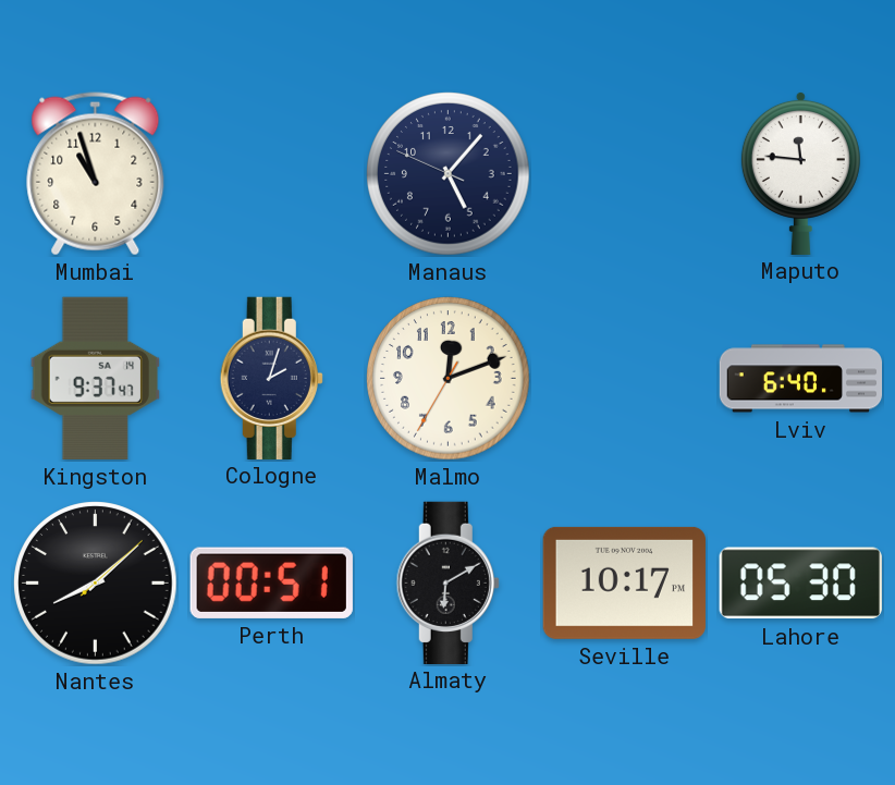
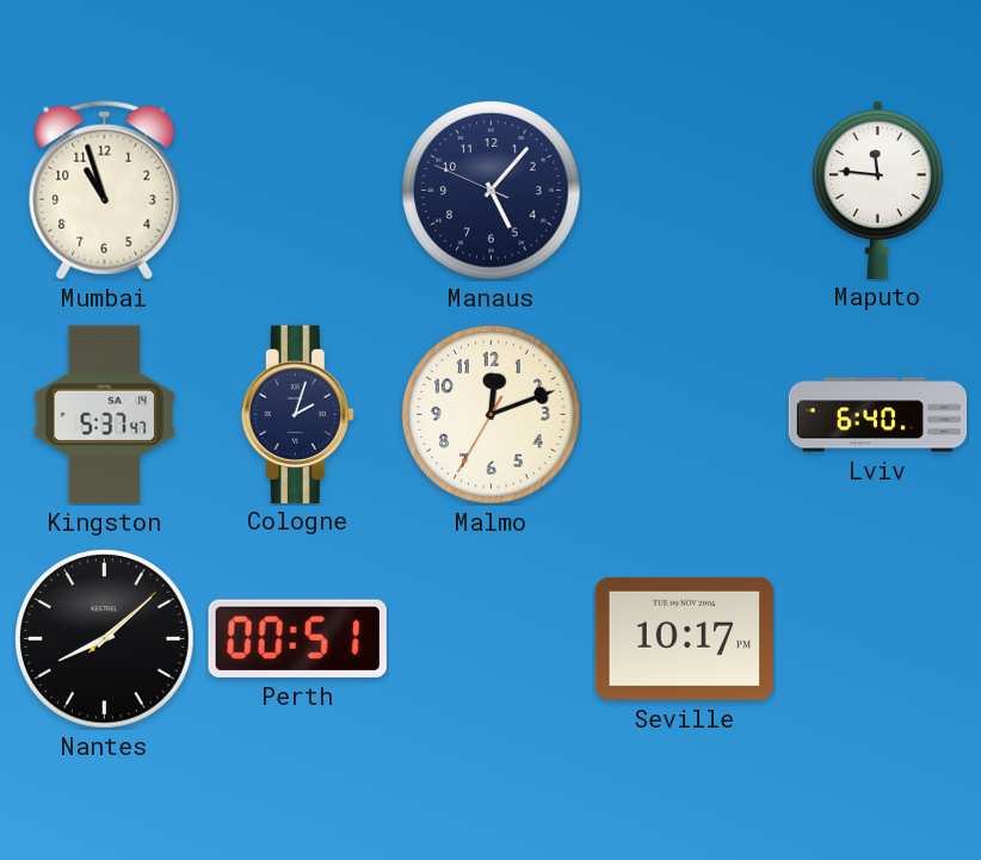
Kingston: 9:37 -> 5:37 (105, 414)
Almaty: 6:10 -> none (447, 582)
Lahore: 05:30 -> none (800, 584)
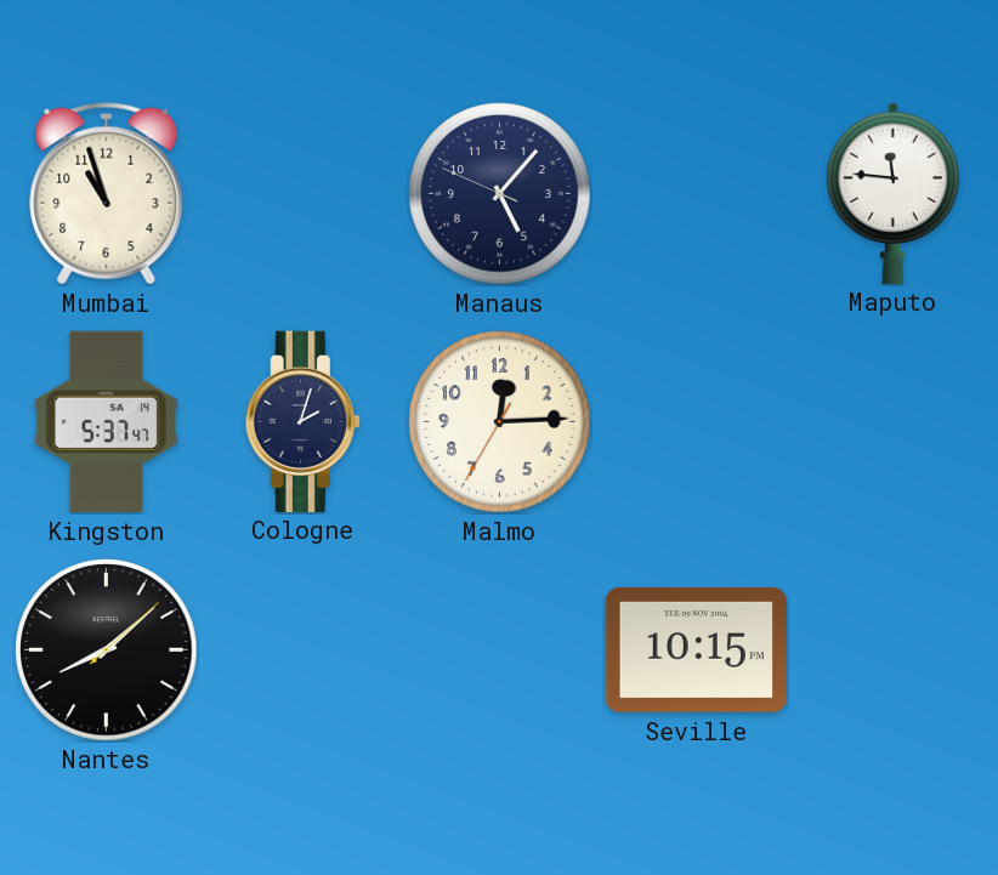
Malmo: 12:11 -> 12:14 (500, 422)
Lviv: 6:40 -> none (878, 415)
Perth: 00:51 -> none (297, 638)
Seville: 10:17 -> 10:15 (696, 649)
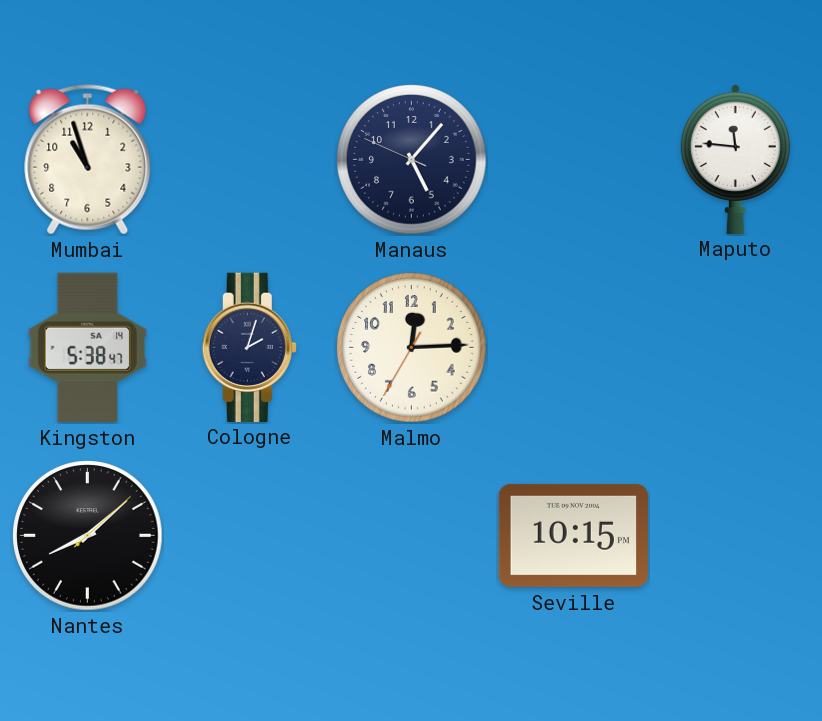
Kingston: 5:37 -> 5:38 (88, 347)
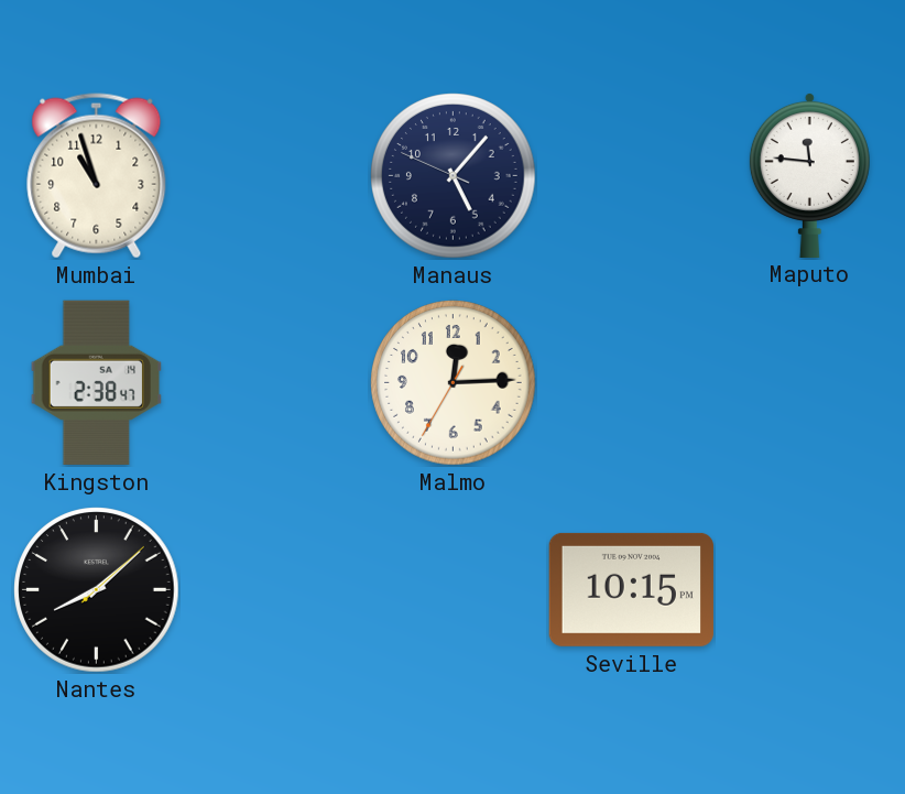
Kingston: 5:38 -> 2:38 (97, 382)
Cologne: 2:03 -> none (249, 347)
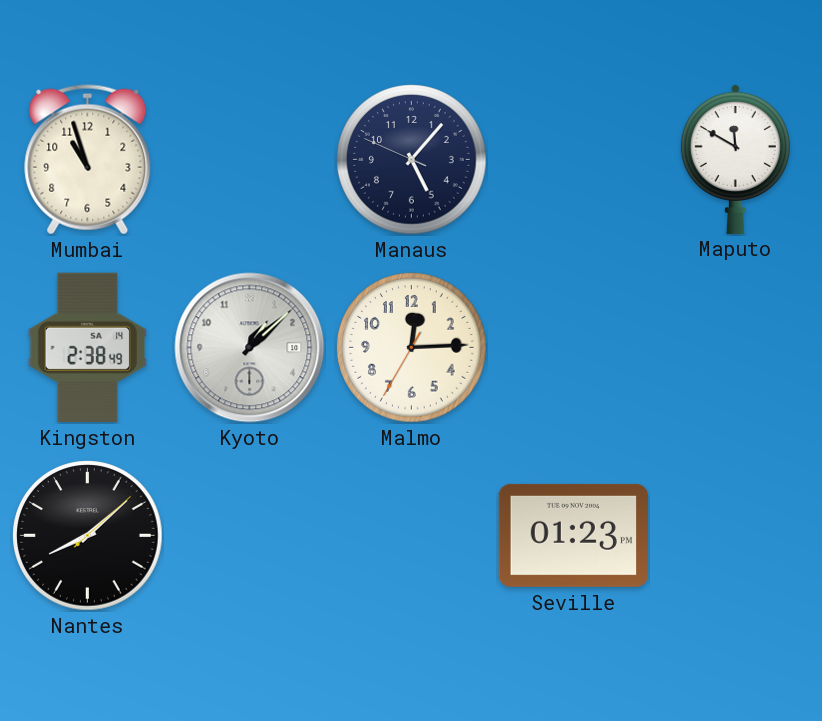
Maputo: 11:46 -> 11:50 (735, 158)
Kingston: 2:38:47 -> 2:38:49 (88, 347)
Kyoto: none -> 1:08 (250, 348)
Seville: 10:15 -> 01:23 (573, 535)
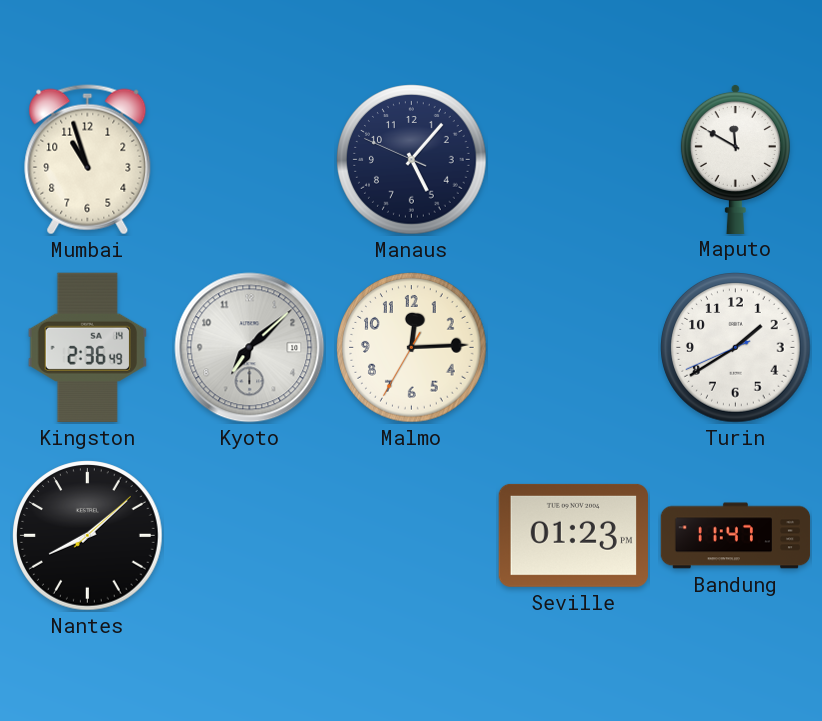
Kingston: 2:38 -> 2:36 (88, 347)
Kyoto: 1:08 -> 7:08 (250, 348)
Turin: none -> 1:39 (736, 348)
Bandung: none -> 11:47 (736, 536)
